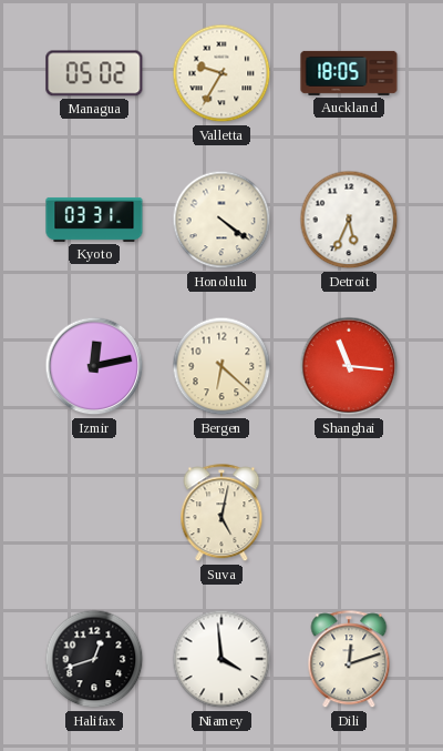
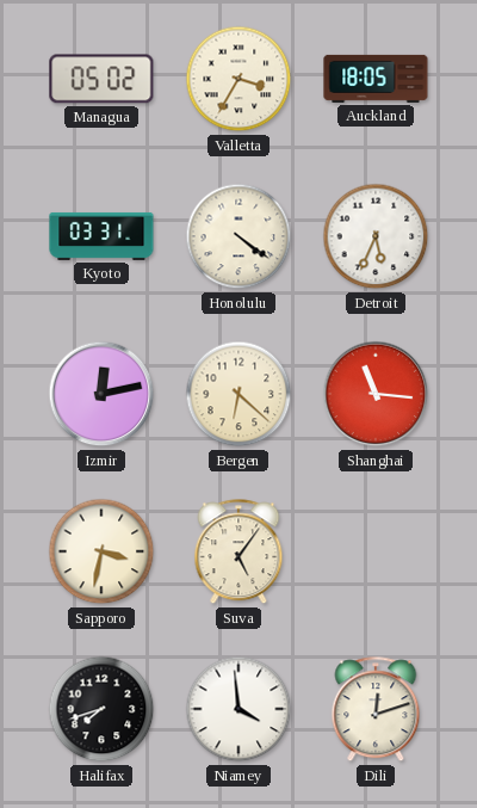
Valletta: 9:35 -> 3:35 (238, 79)
Sapporo: none -> 3:32 (101, 551)
Suva: 5:02 -> 5:06 (238, 553)
Halifax: 12:42 -> 7:42 (101, 709)
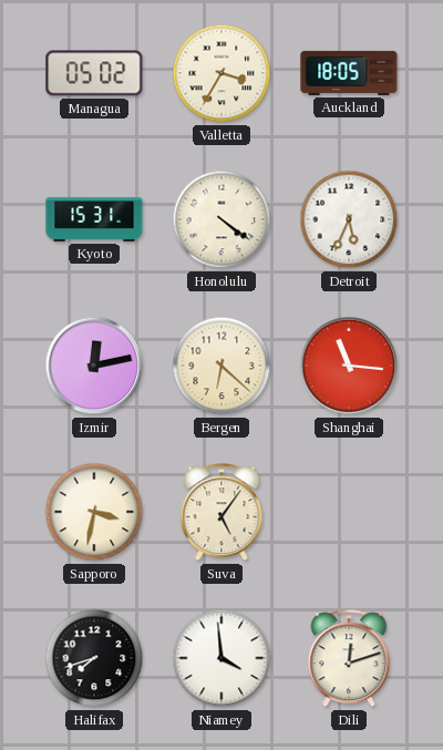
Kyoto: 03:31 -> 15:31 (94, 219)
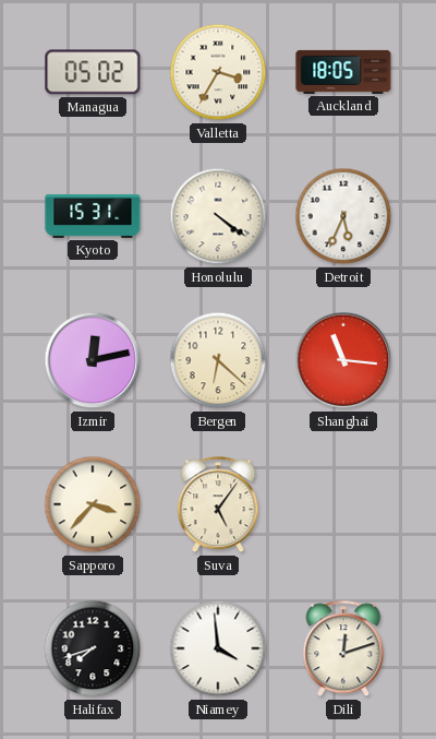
Sapporo: 3:32 -> 3:37 (93, 504)
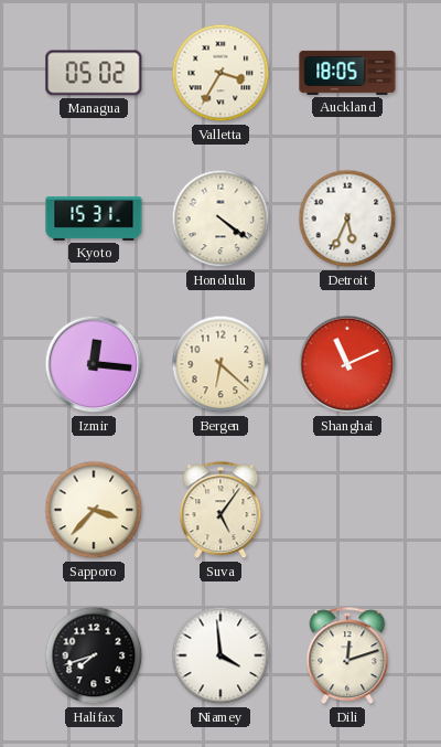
Izmir: 12:13 -> 12:16 (94, 364)
Shanghai: 11:16 -> 11:11 (347, 364)
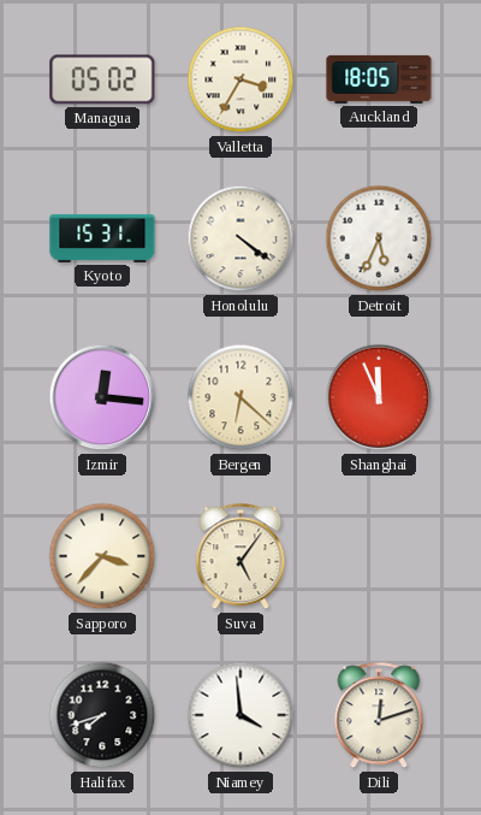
Shanghai: 11:11 -> 11:56 (379, 397)
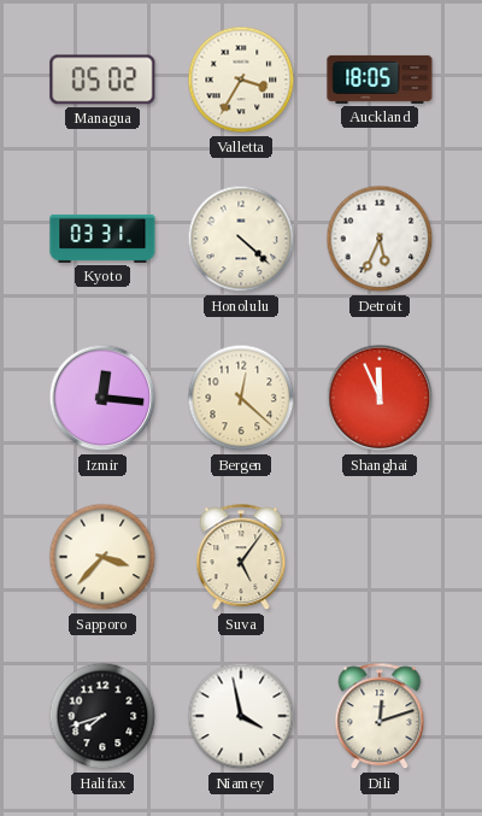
Kyoto: 15:31 -> 03:31 (102, 239)
Honolulu: 4:21 -> 4:22 (241, 239)
Bergen: 6:22 -> 12:22 (241, 398)
Niamey: 3:59 -> 3:58 (241, 716)
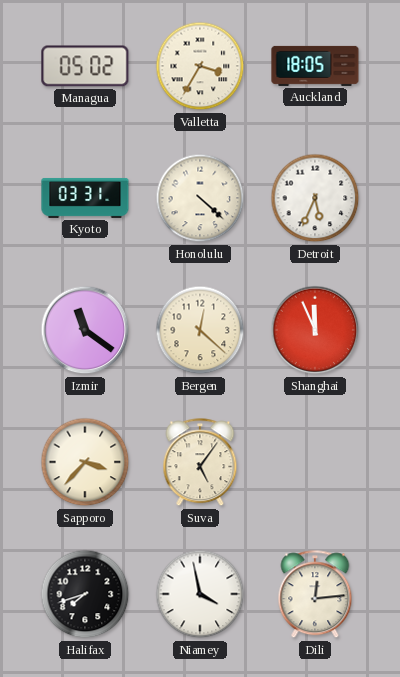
Izmir: 12:16 -> 11:21 (85, 330)
Dili: 12:12 -> 12:14 (315, 595)
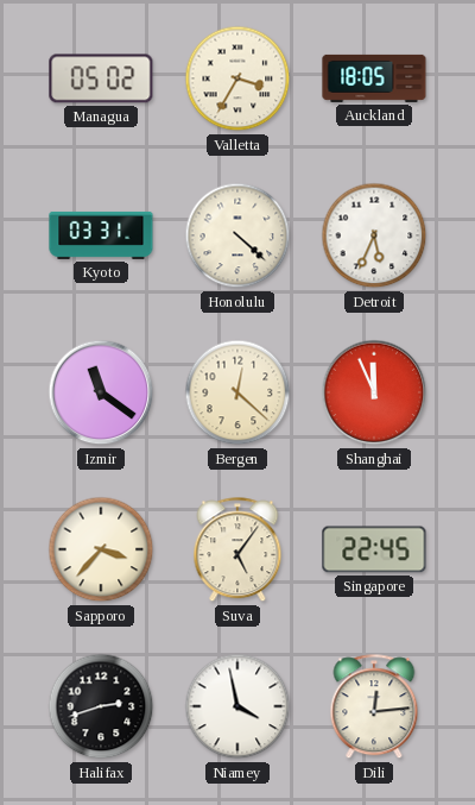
Singapore: none -> 22:45 (374, 549)
Halifax: 7:42 -> 2:42 (101, 706)
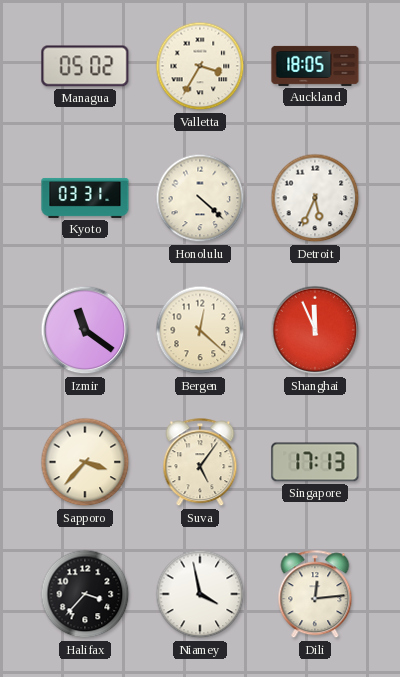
Singapore: 22:45 -> 17:13 (315, 462)
Halifax: 2:42 -> 3:37 (85, 594)
